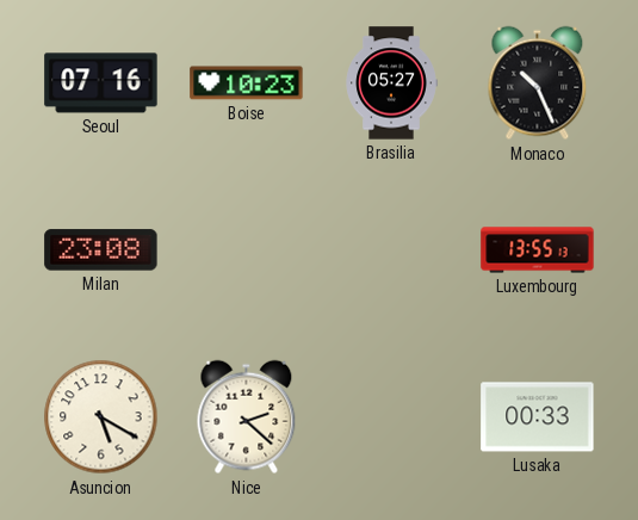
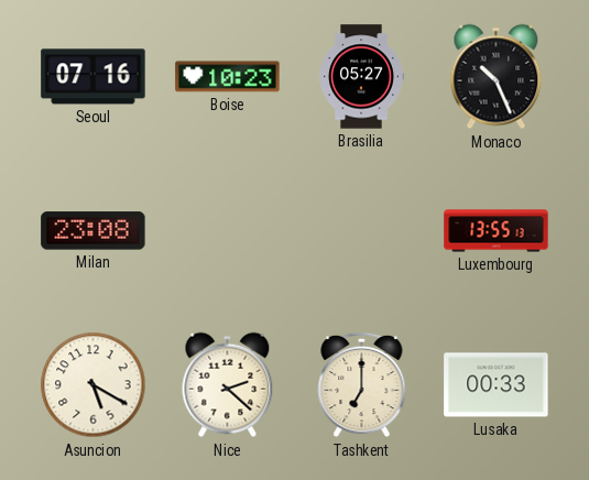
Tashkent: none -> 7:00 (362, 385)
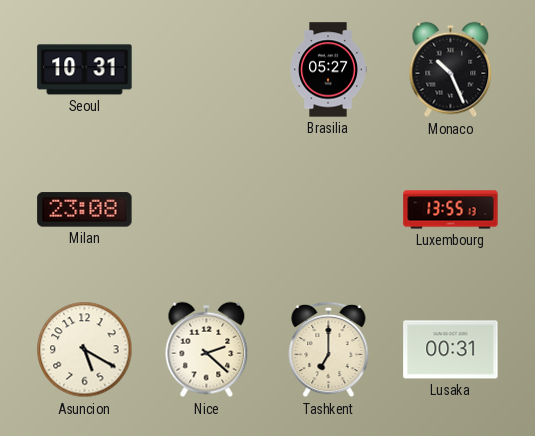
Seoul: 07:16 -> 10:31 (85, 70)
Boise: 10:23 -> none (228, 77)
Lusaka: 00:33 -> 00:31 (451, 350)
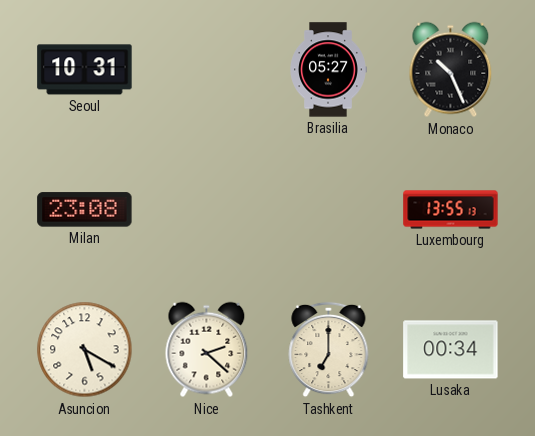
Lusaka: 00:31 -> 00:34 (451, 350)
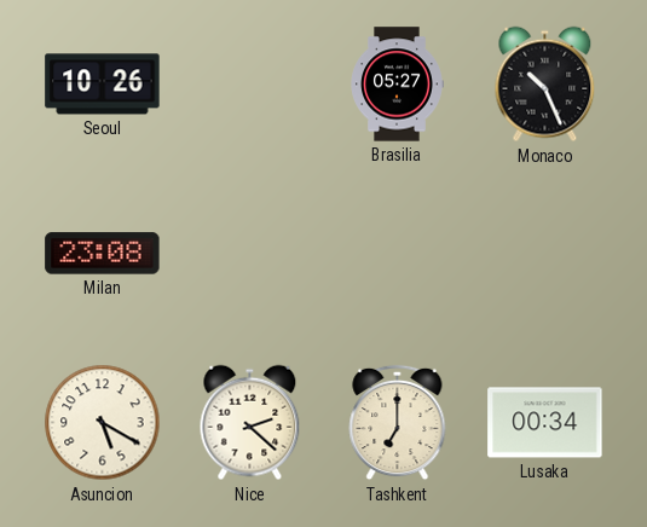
Seoul: 10:31 -> 10:26 (103, 85)
Luxembourg: 13:55 -> none (451, 210)
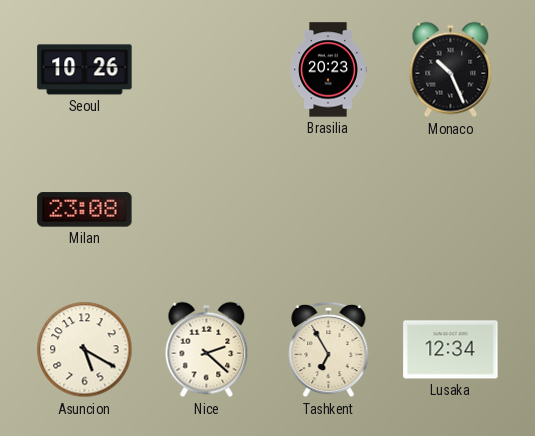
Brasilia: 05:27 -> 20:23 (328, 70)
Tashkent: 7:00 -> 6:55 (329, 350)
Lusaka: 00:34 -> 12:34 (451, 350)
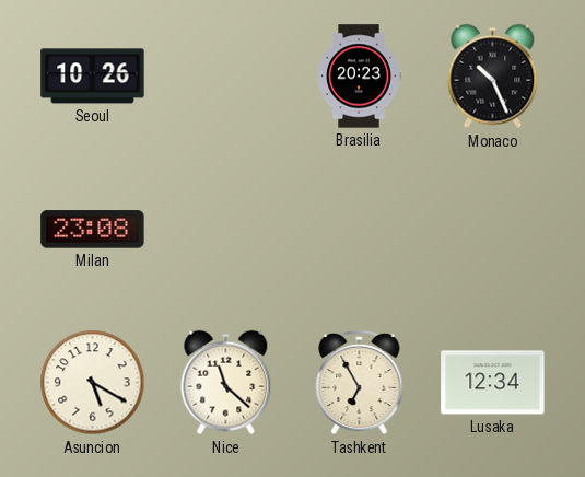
Nice: 2:22 -> 11:22 (226, 383)
